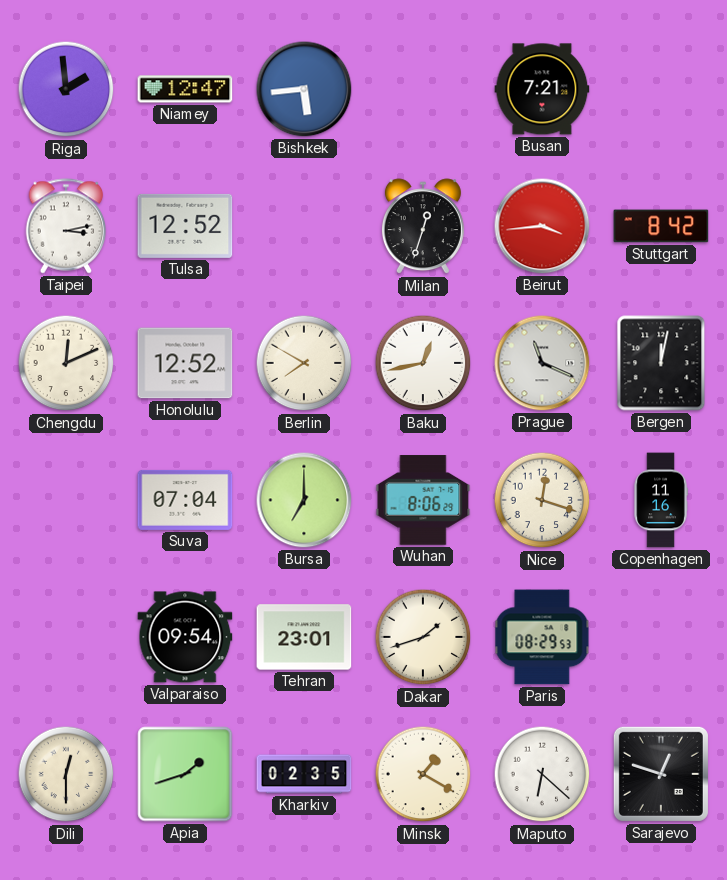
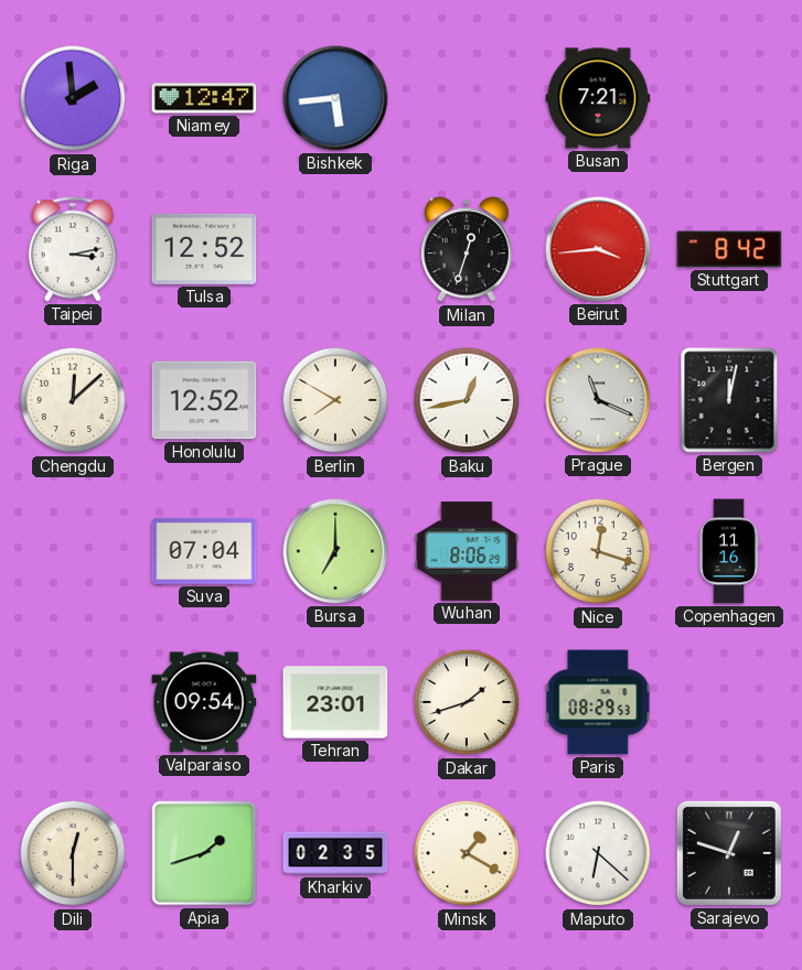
Chengdu: 12:11 -> 12:08 (73, 400)
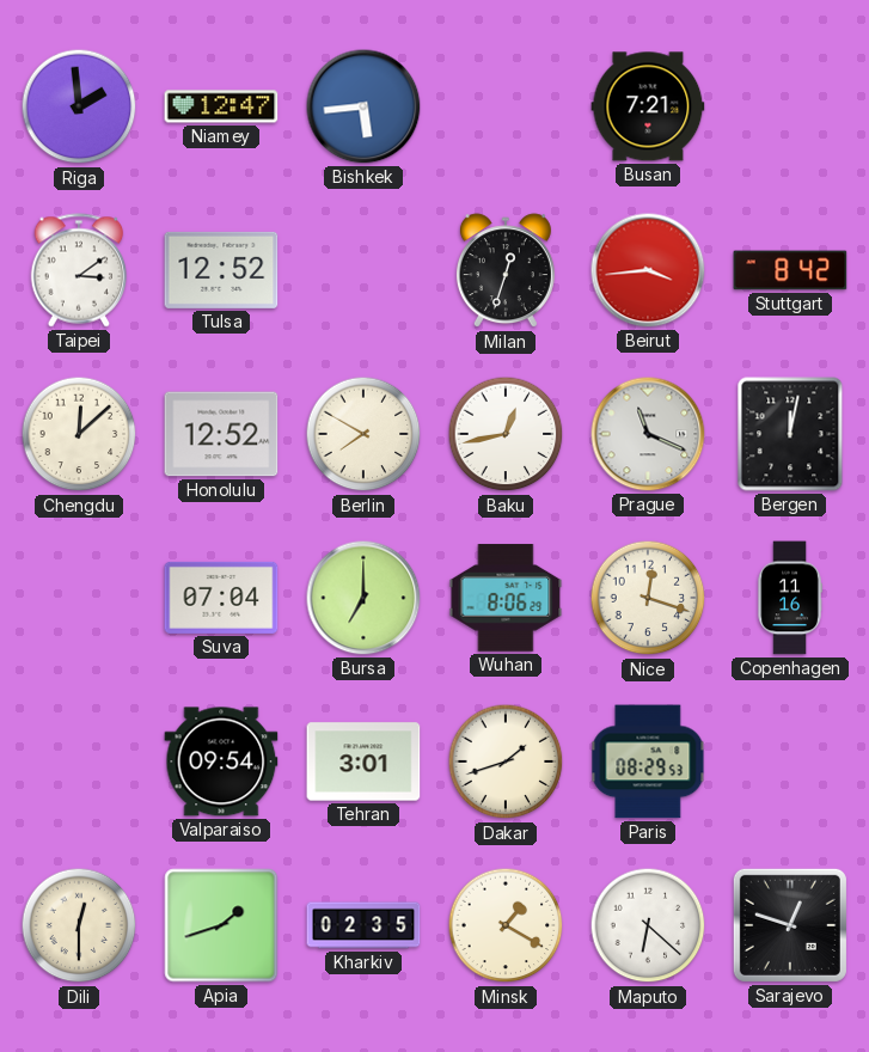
Taipei: 3:13 -> 3:09 (79, 270)
Tehran: 23:01 -> 3:01 (363, 762)
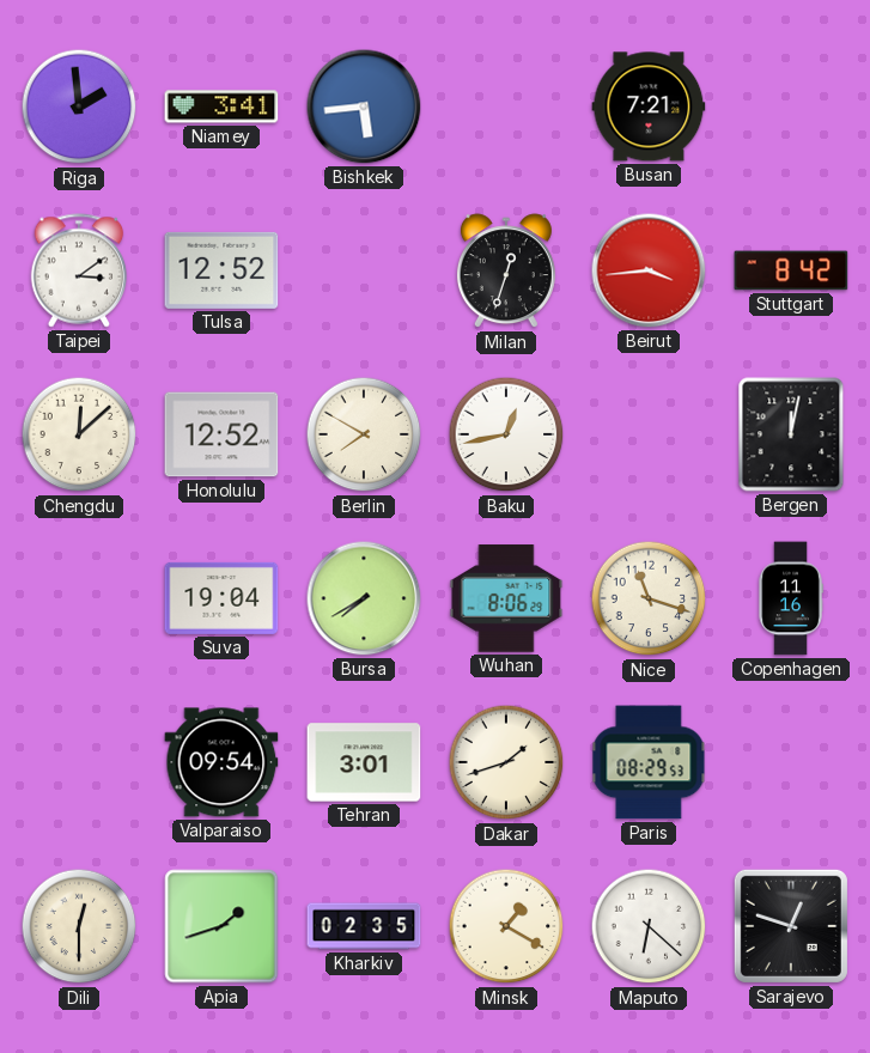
Niamey: 12:47 -> 3:41 (221, 106)
Prague: 11:19 -> none (648, 434)
Suva: 07:04 -> 19:04 (221, 598)
Bursa: 7:00 -> 7:40 (364, 598)
Nice: 12:18 -> 11:18 (649, 598)
